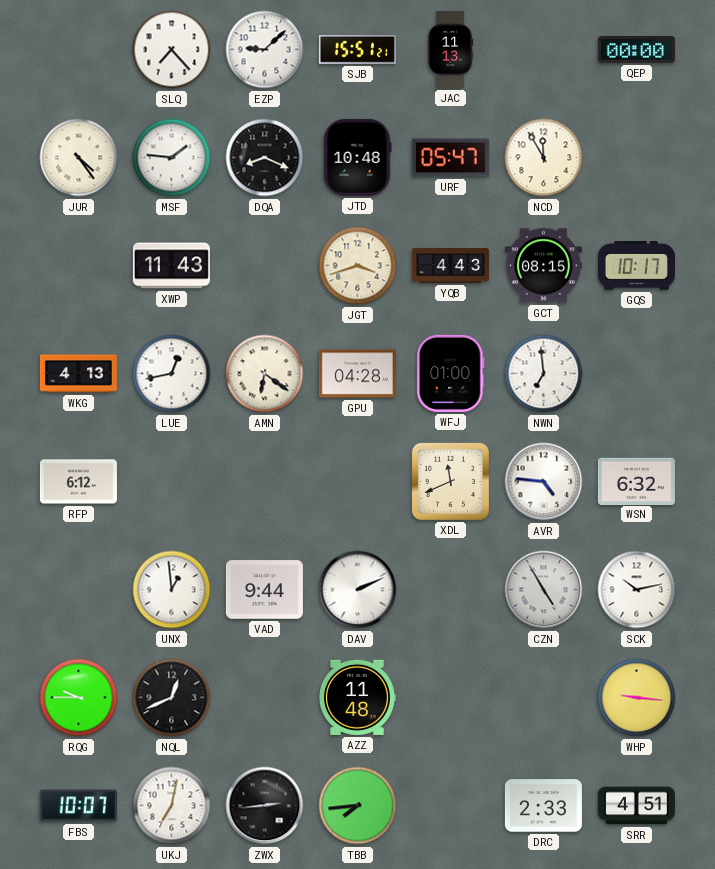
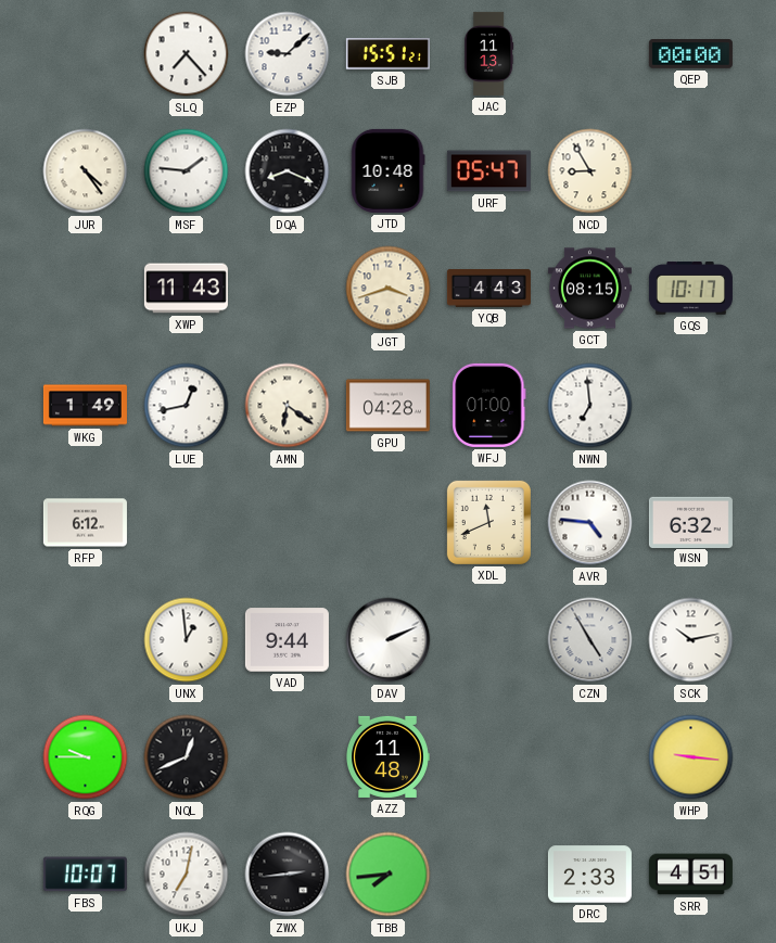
NCD: 11:55 -> 8:55 (590, 171)
WKG: 4:13 -> 1:49 (85, 406)
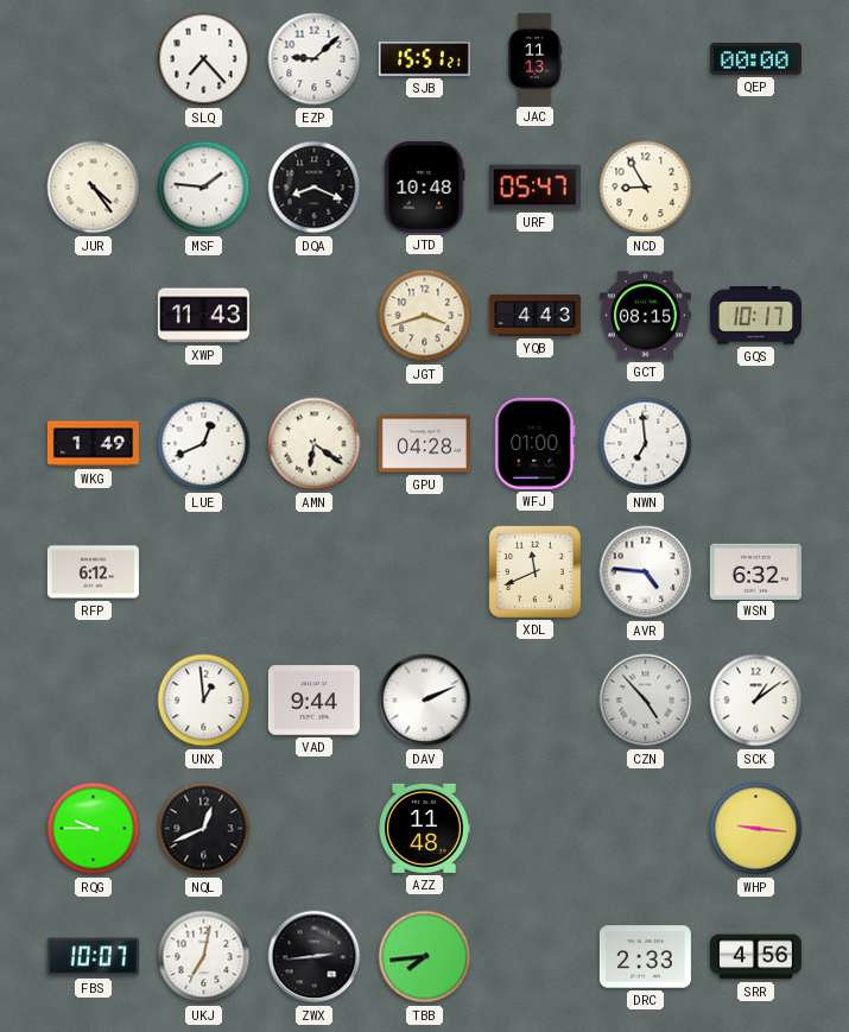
LUE: 12:43 -> 12:41 (204, 444)
CZN: 4:55 -> 4:53 (646, 701)
SCK: 10:13 -> 1:09 (756, 701)
SRR: 4:51 -> 4:56 (755, 957)
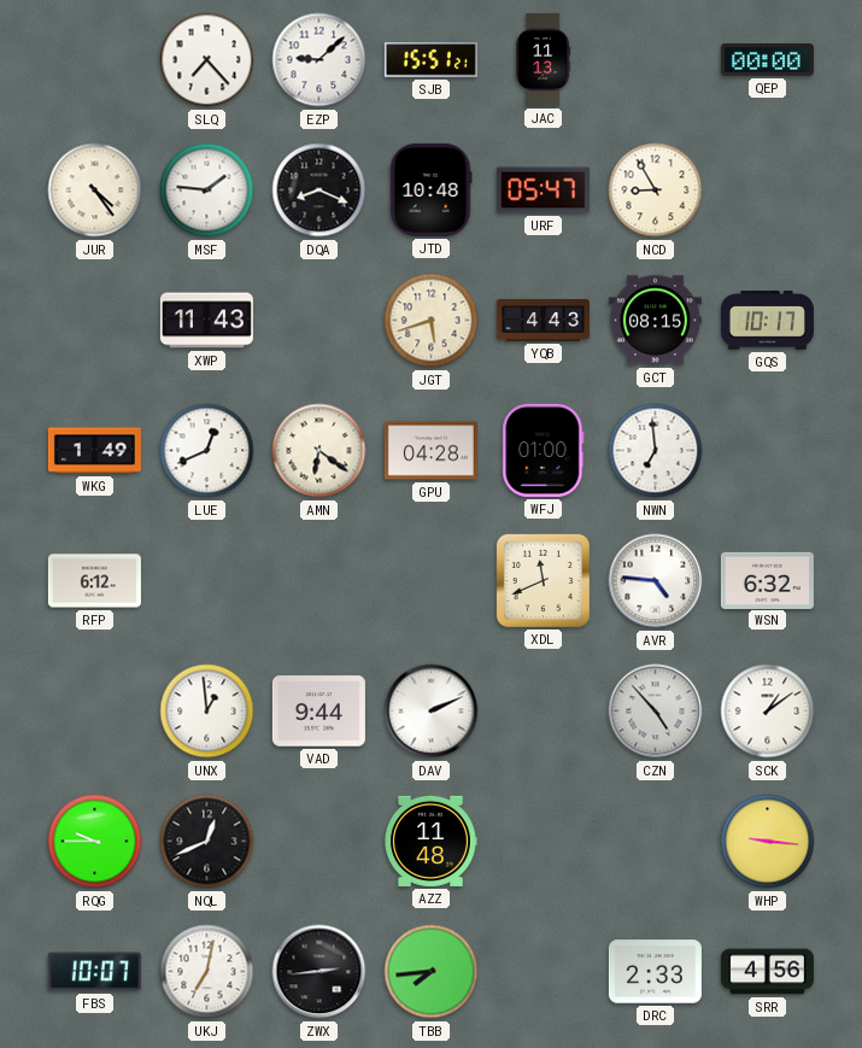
JGT: 3:42 -> 5:42 (432, 321)
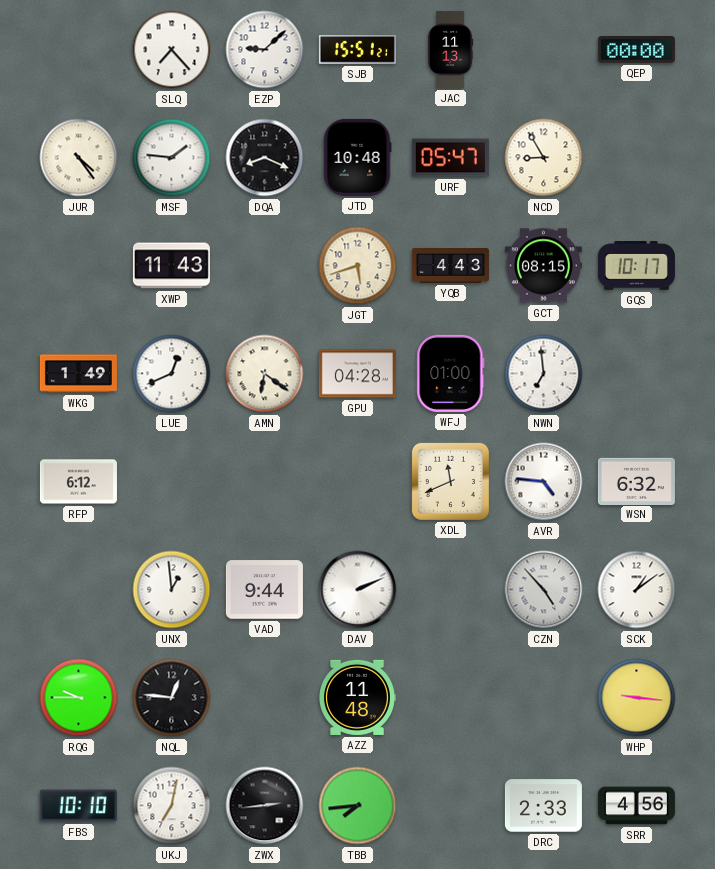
NQL: 12:41 -> 12:46 (172, 698)
FBS: 10:07 -> 10:10 (78, 806)
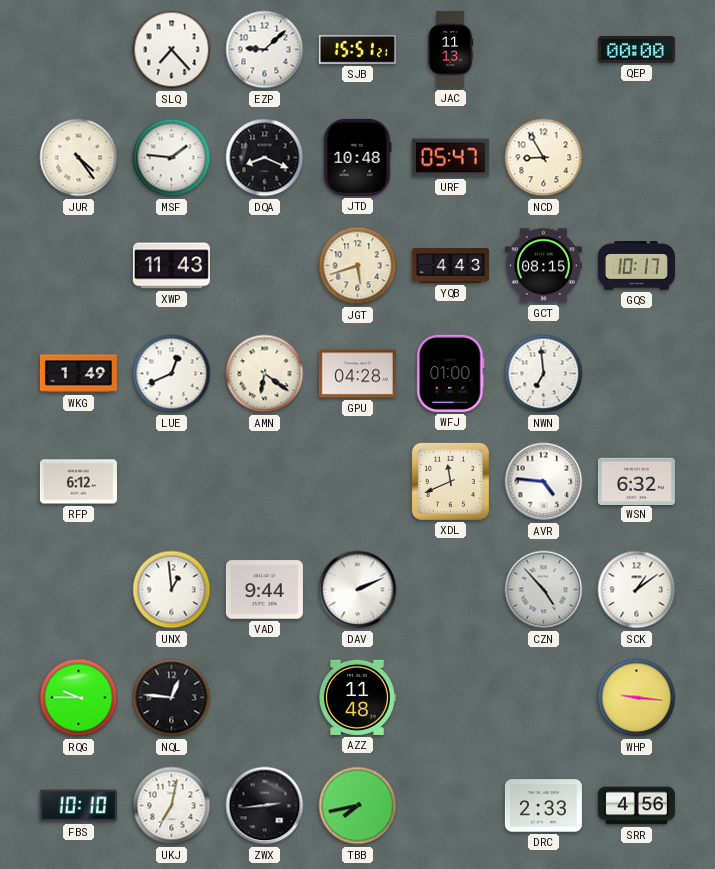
TBB: 7:44 -> 7:43 (358, 806)
